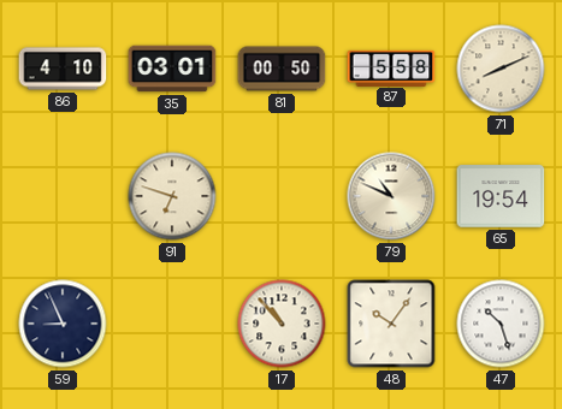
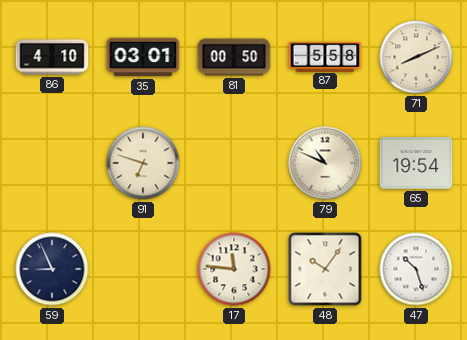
17: 10:53 -> 11:46 (234, 269)
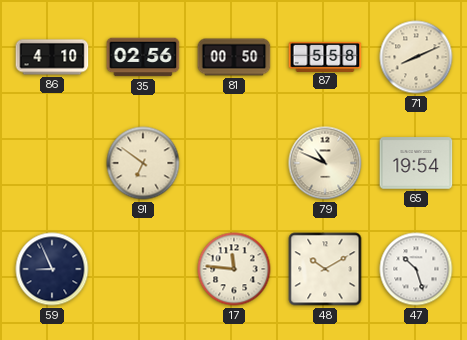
35: 03:01 -> 02:56 (143, 57)
91: 6:48 -> 6:51 (143, 163)
48: 10:06 -> 10:10 (325, 269)
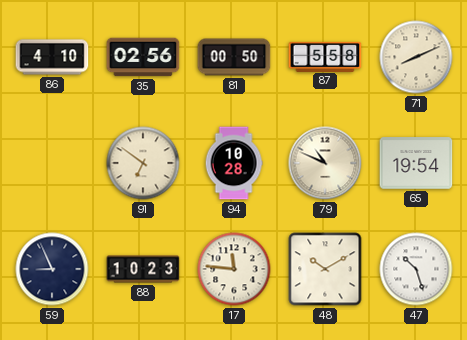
94: none -> 10:28 (234, 163)
88: none -> 10:23 (143, 269)
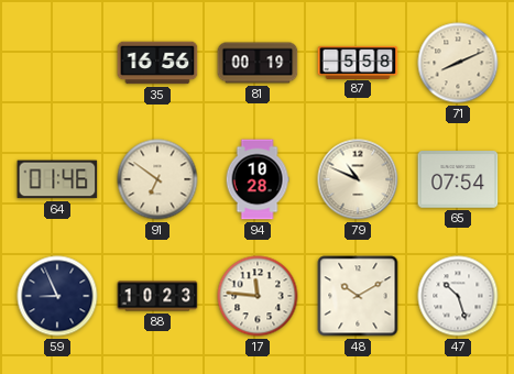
86: 4:10 -> none (52, 57)
35: 02:56 -> 16:56 (157, 63)
81: 00:50 -> 00:19 (258, 63)
64: none -> 01:46 (57, 179)
65: 19:54 -> 07:54 (458, 179)
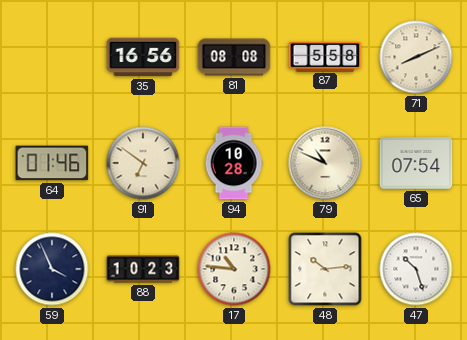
81: 00:19 -> 08:08 (234, 57)
59: 8:56 -> 3:56 (52, 269)
17: 11:46 -> 10:46 (234, 269)
48: 10:10 -> 10:14 (325, 269)
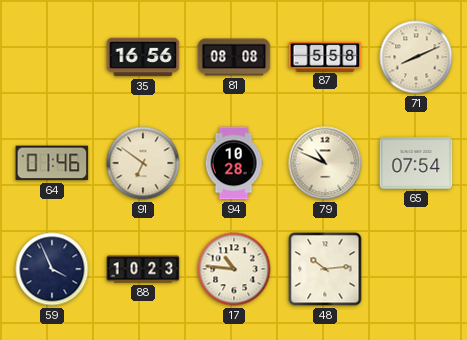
47: 10:27 -> none (416, 269)
